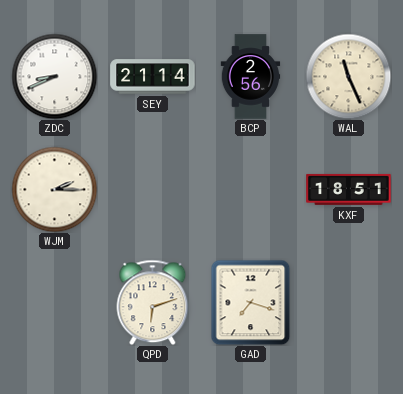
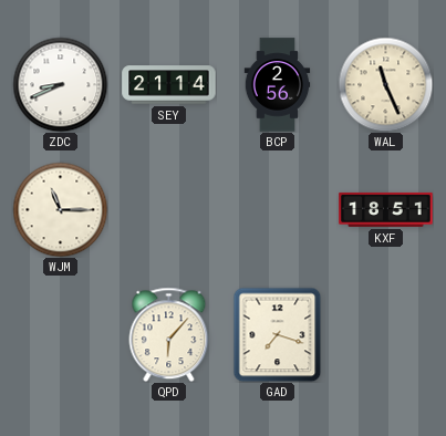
WJM: 2:15 -> 11:15 (60, 209)
QPD: 6:12 -> 6:07 (169, 334)
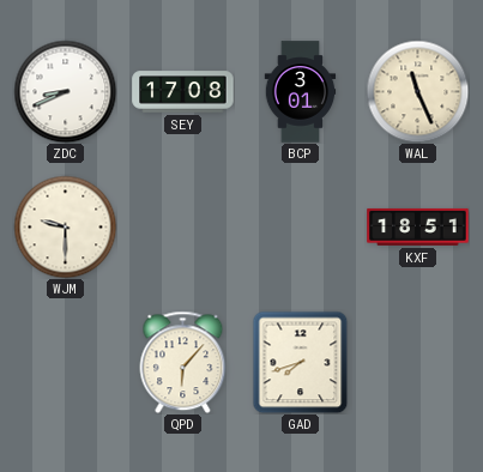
SEY: 21:14 -> 17:08 (183, 92)
BCP: 2:56 -> 3:01 (301, 92)
WJM: 11:15 -> 9:30 (65, 226)
GAD: 7:18 -> 7:42 (301, 362)
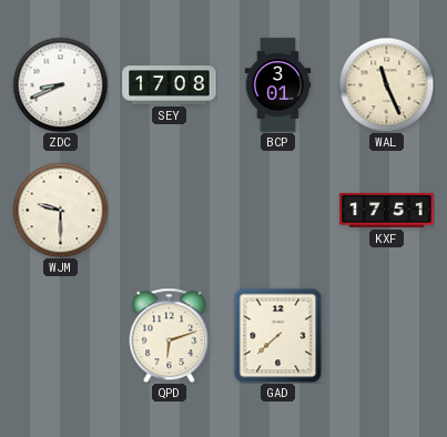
KXF: 18:51 -> 17:51 (387, 210)
QPD: 6:07 -> 6:12 (170, 335)
GAD: 7:42 -> 7:38 (278, 335)
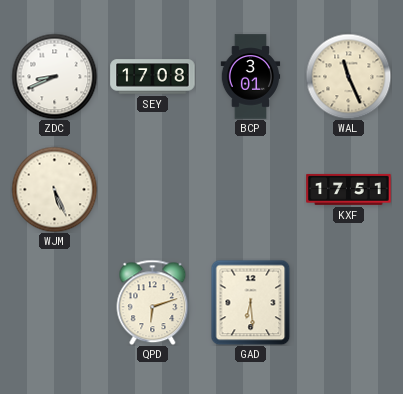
WJM: 9:30 -> 5:26 (54, 189)
GAD: 7:38 -> 6:29 (251, 302)
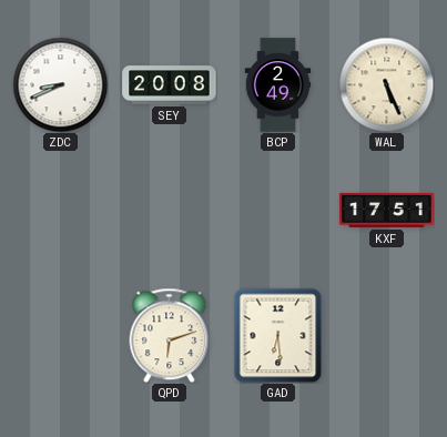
SEY: 17:08 -> 20:08 (170, 85)
BCP: 3:01 -> 2:49 (278, 85)
WAL: 11:26 -> 5:26 (386, 84)
WJM: 5:26 -> none (54, 189)
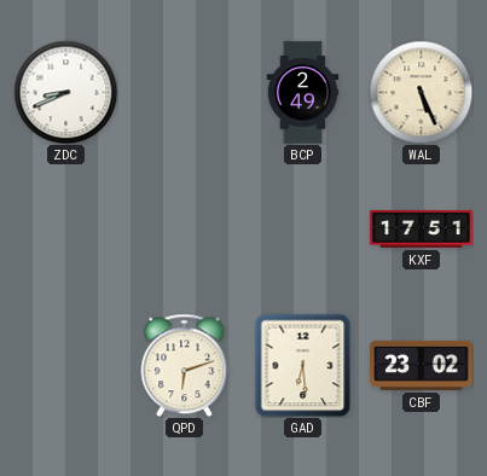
SEY: 20:08 -> none (170, 85)
CBF: none -> 23:02 (422, 365)
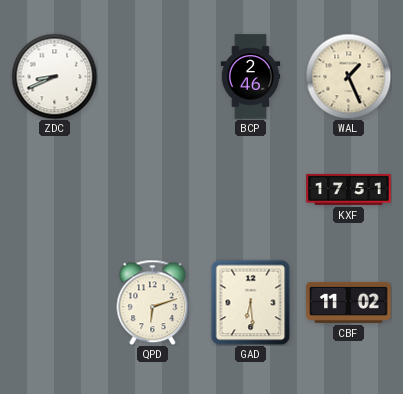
BCP: 2:49 -> 2:46 (251, 77)
WAL: 5:26 -> 1:26 (348, 76)
CBF: 23:02 -> 11:02 (349, 302)
